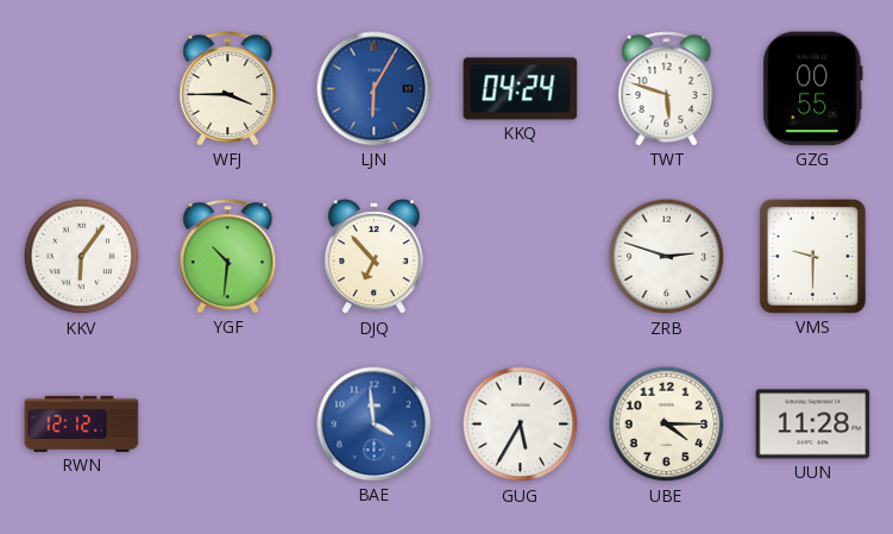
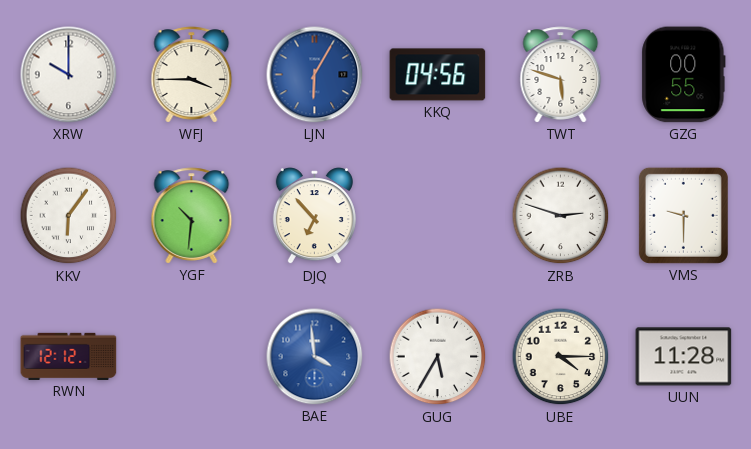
XRW: none -> 10:00 (69, 75)
KKQ: 04:24 -> 04:56 (438, 75)
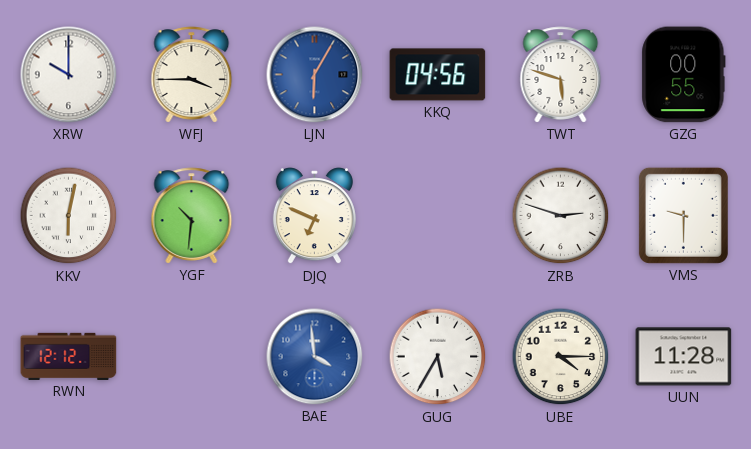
KKV: 6:06 -> 6:02 (69, 216)
DJQ: 6:53 -> 6:49 (314, 216)
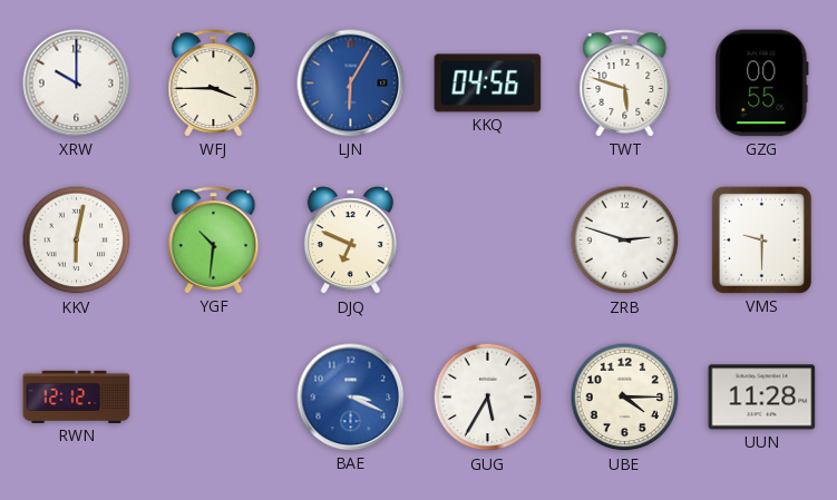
BAE: 3:59 -> 3:19 (351, 398)
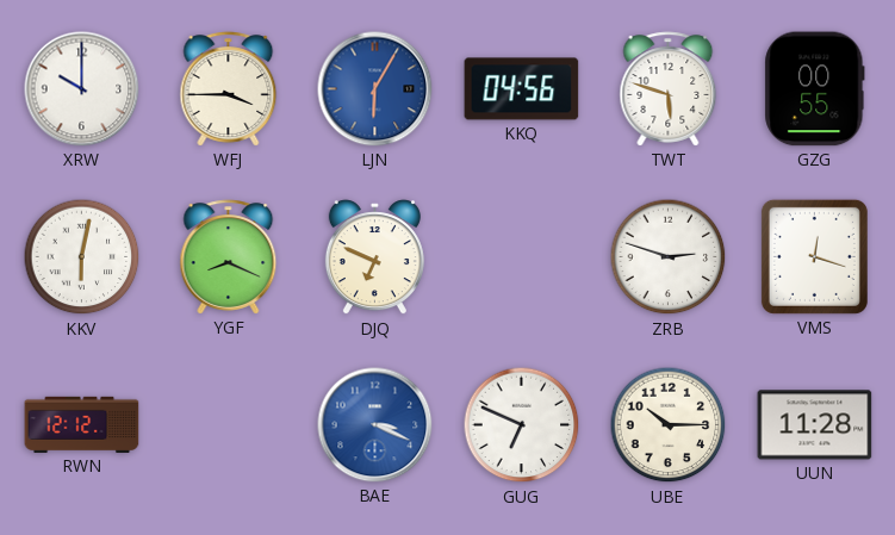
YGF: 10:31 -> 8:19 (229, 257)
VMS: 9:30 -> 12:18 (814, 256)
GUG: 5:35 -> 6:49 (522, 425)
UBE: 4:15 -> 10:15 (669, 425)
